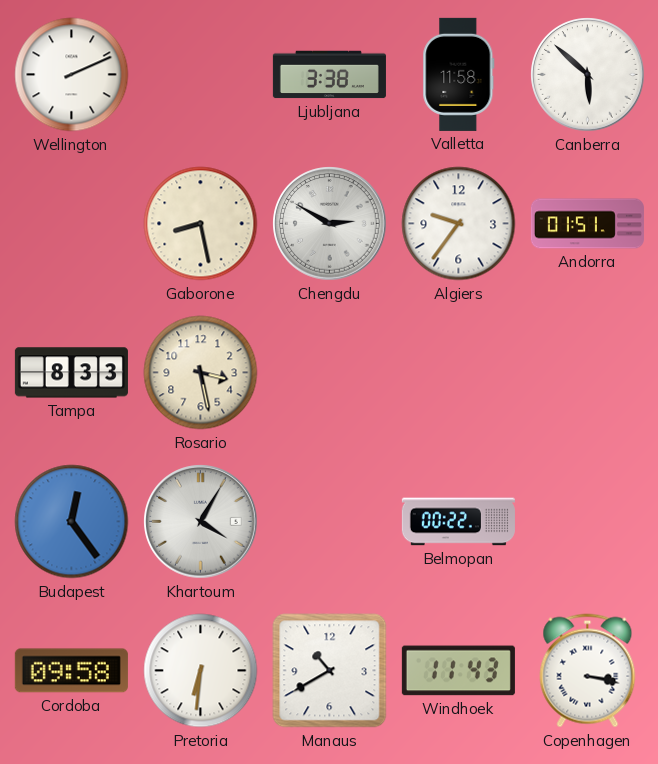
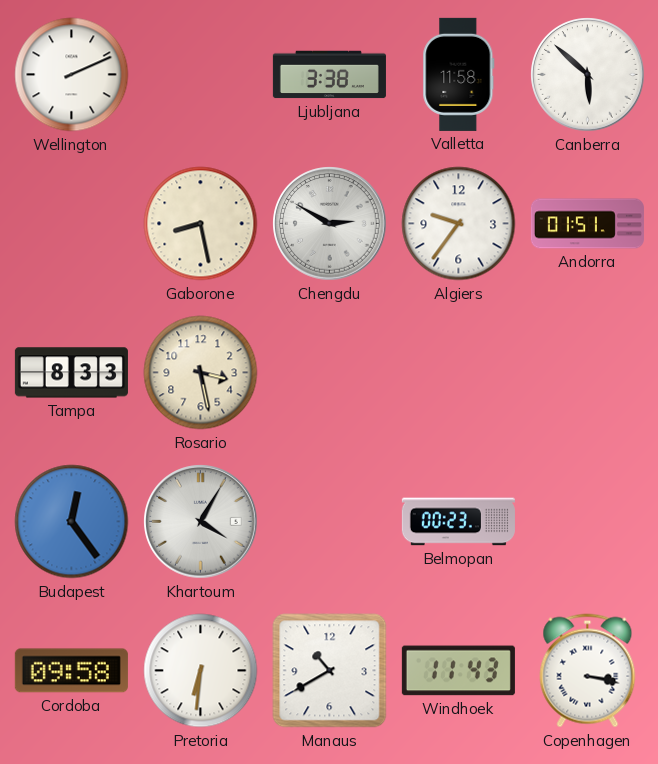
Belmopan: 00:22 -> 00:23 (458, 522)
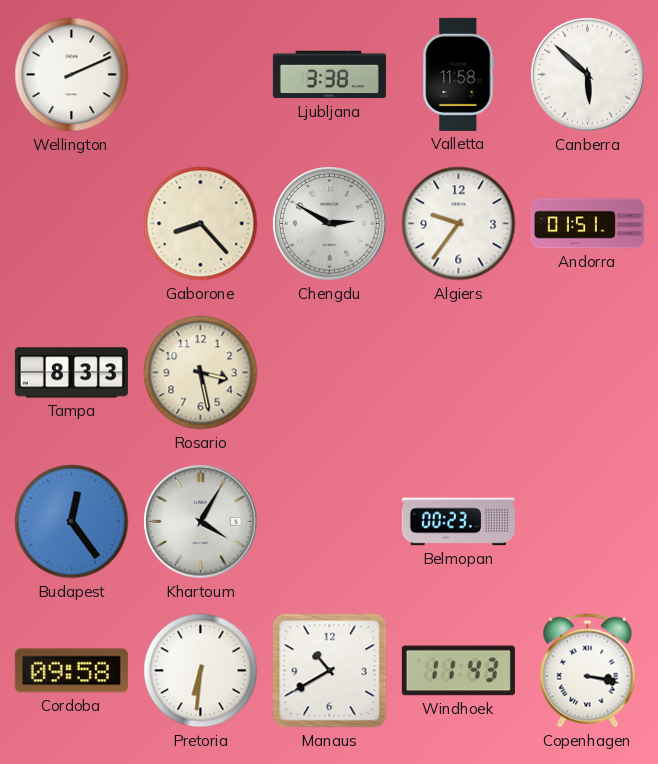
Gaborone: 8:28 -> 8:23 (201, 224)
